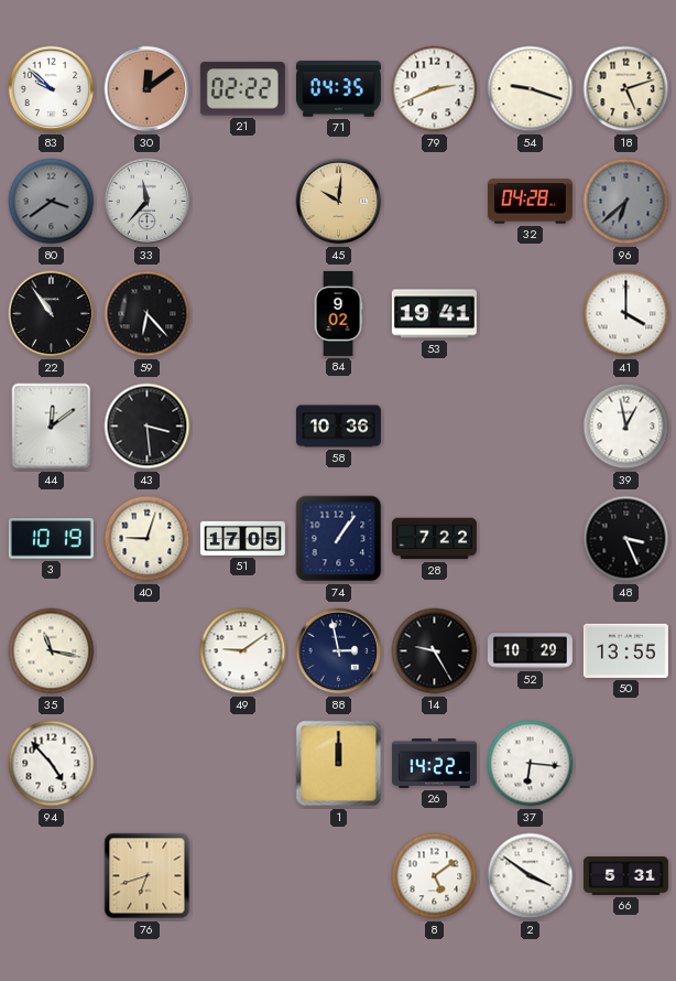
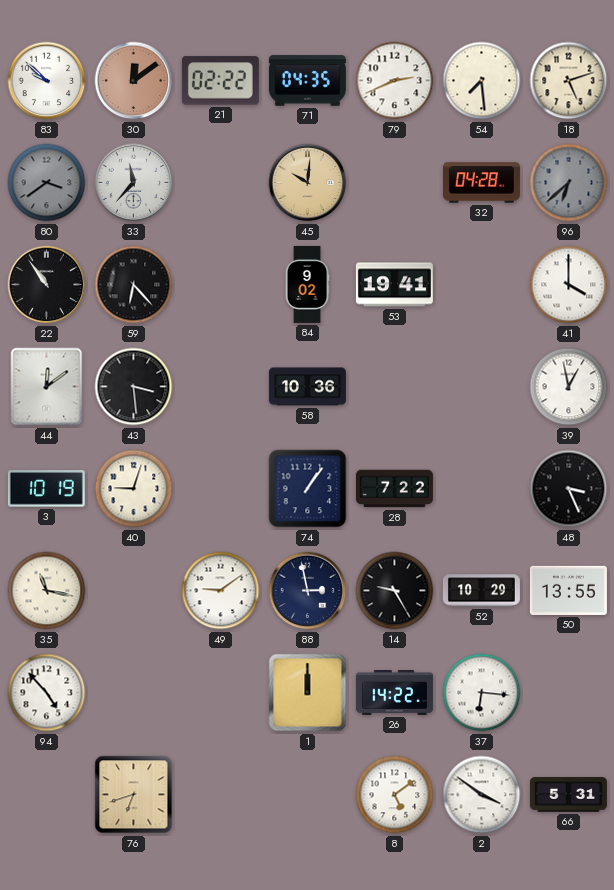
54: 9:18 -> 7:29 (482, 81)
51: 17:05 -> none (242, 538)
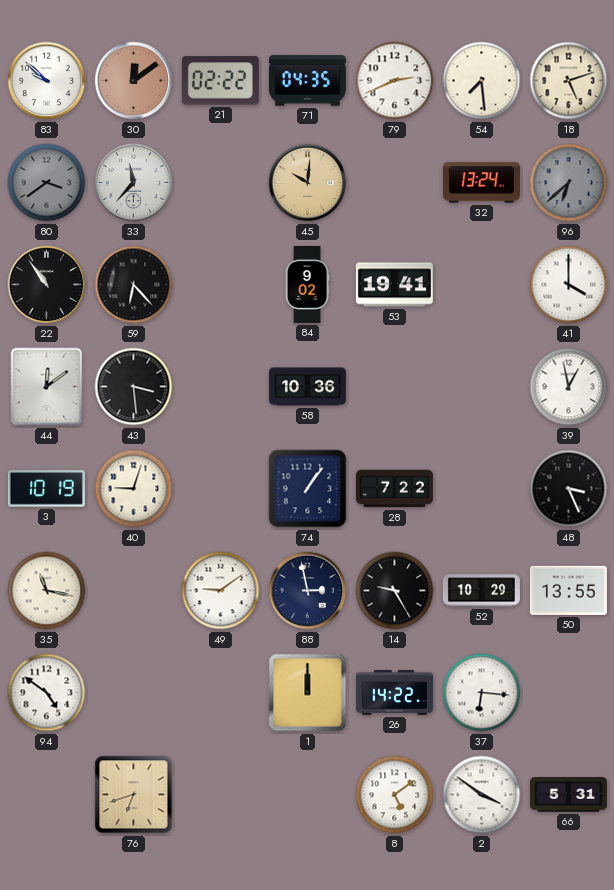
32: 04:28 -> 13:24 (481, 183)
94: 4:53 -> 4:51 (47, 693)
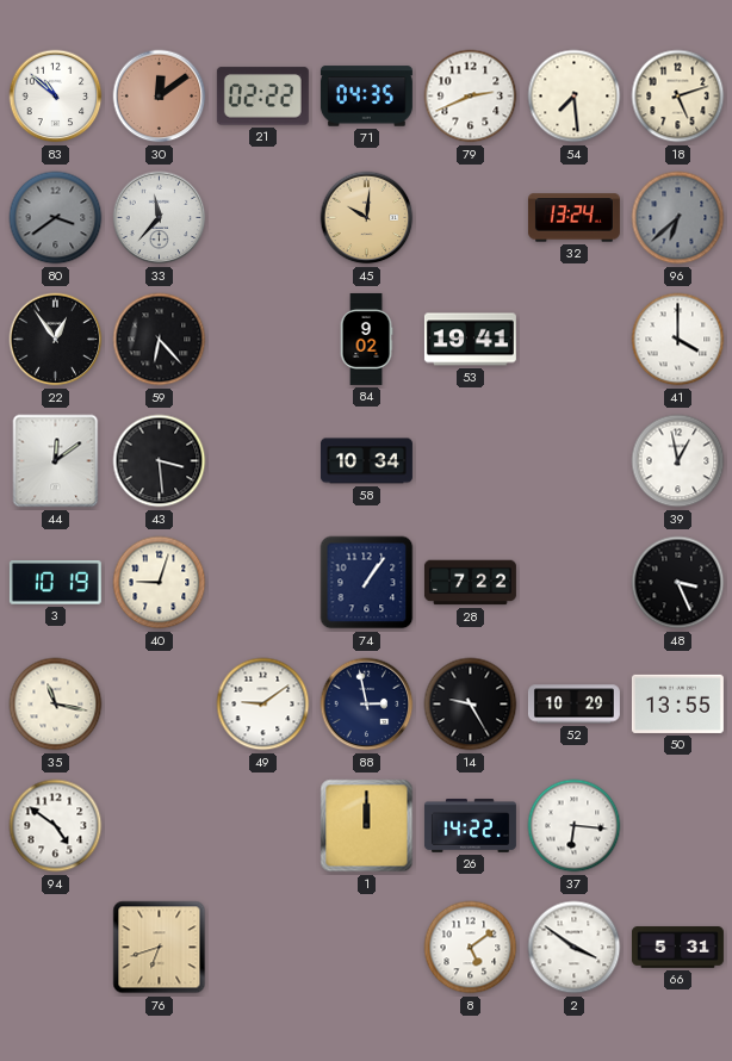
83: 9:52 -> 10:52 (56, 97)
22: 10:54 -> 12:54 (56, 340)
58: 10:36 -> 10:34 (366, 461)
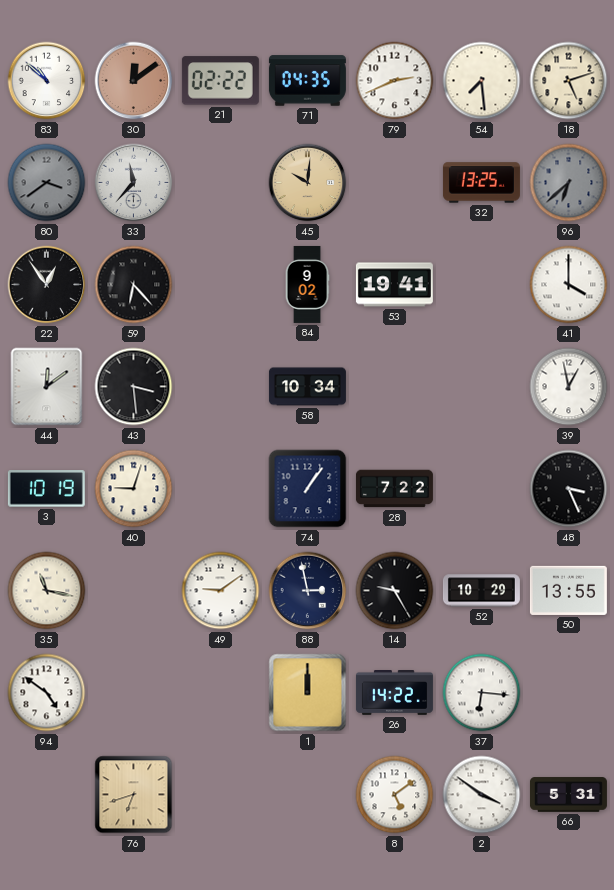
32: 13:24 -> 13:25 (481, 183)
